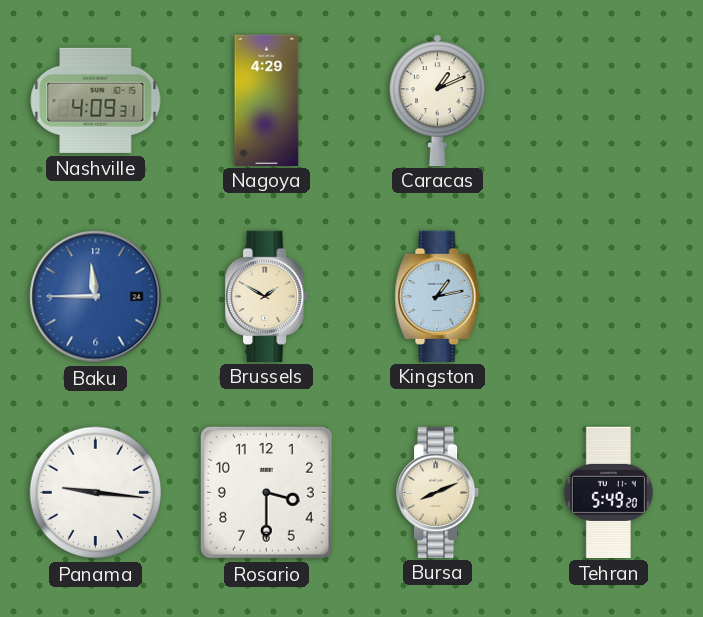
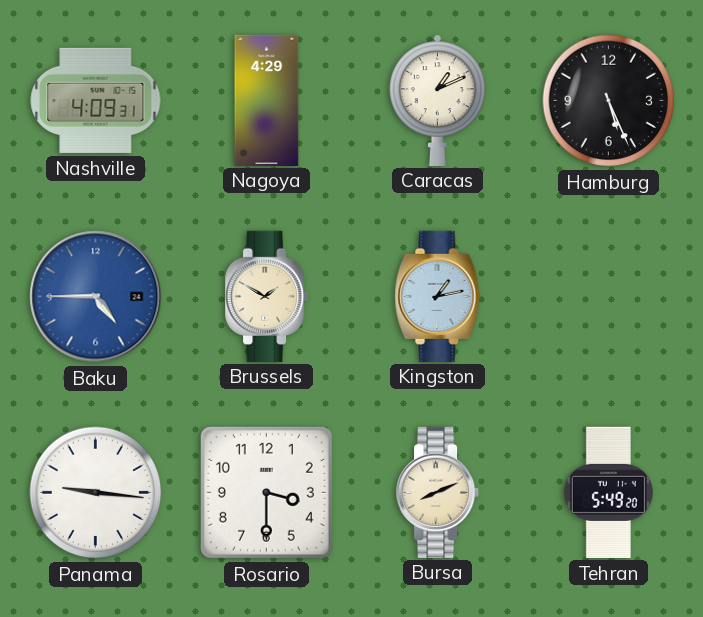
Hamburg: none -> 5:26 (609, 101)
Baku: 11:45 -> 4:45 (96, 297)
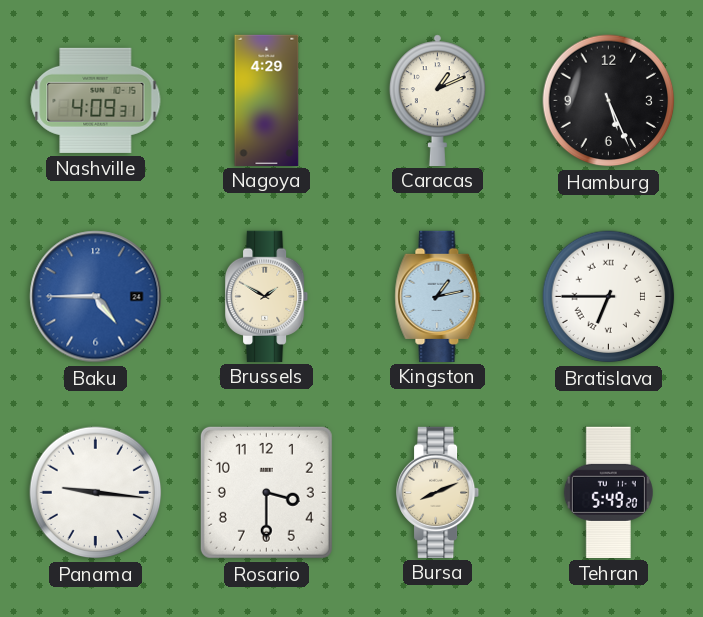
Bratislava: none -> 6:45 (609, 297)
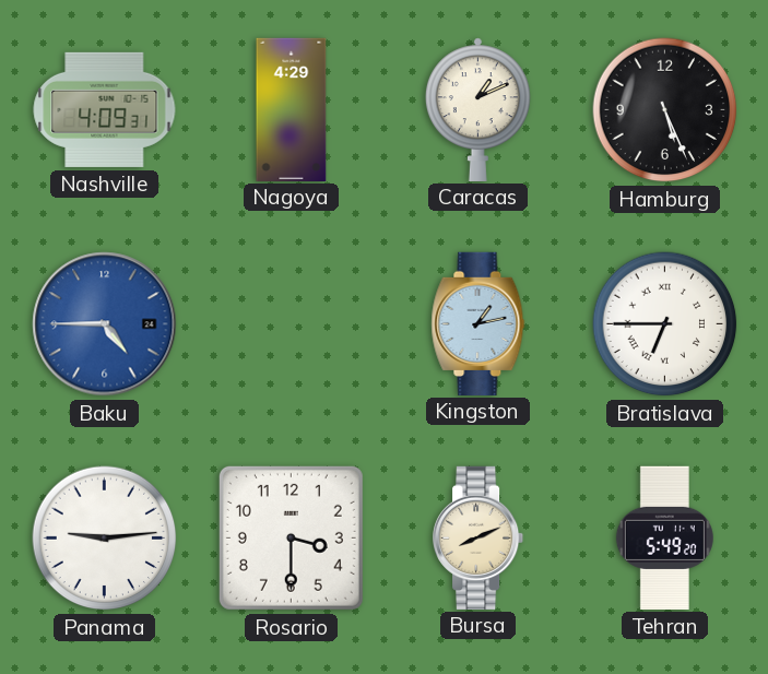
Brussels: 1:50 -> none (268, 296)
Panama: 9:16 -> 9:14 (105, 539)
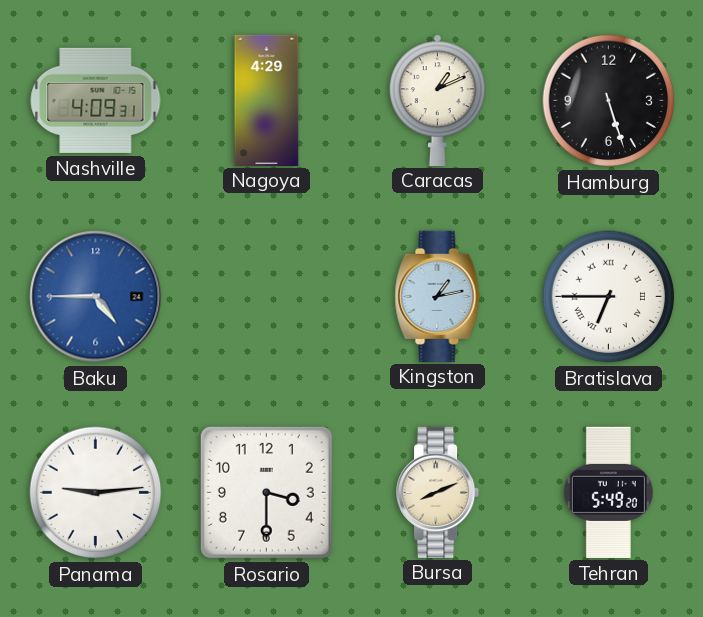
Hamburg: 5:26 -> 5:27 (609, 101)
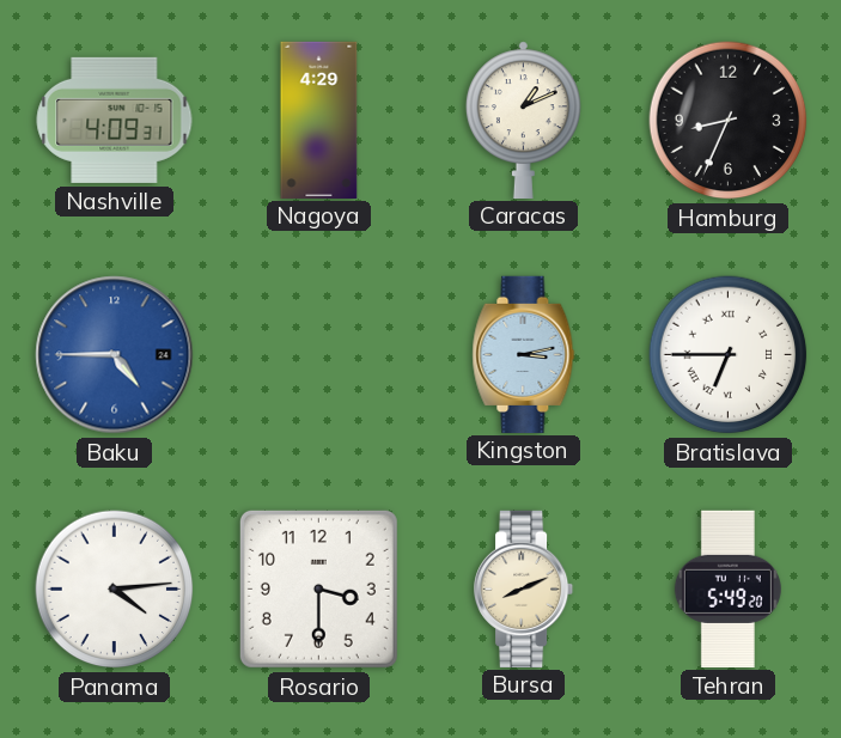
Hamburg: 5:27 -> 8:34 (729, 121)
Kingston: 1:13 -> 3:13 (524, 354)
Panama: 9:14 -> 4:14 (115, 590)
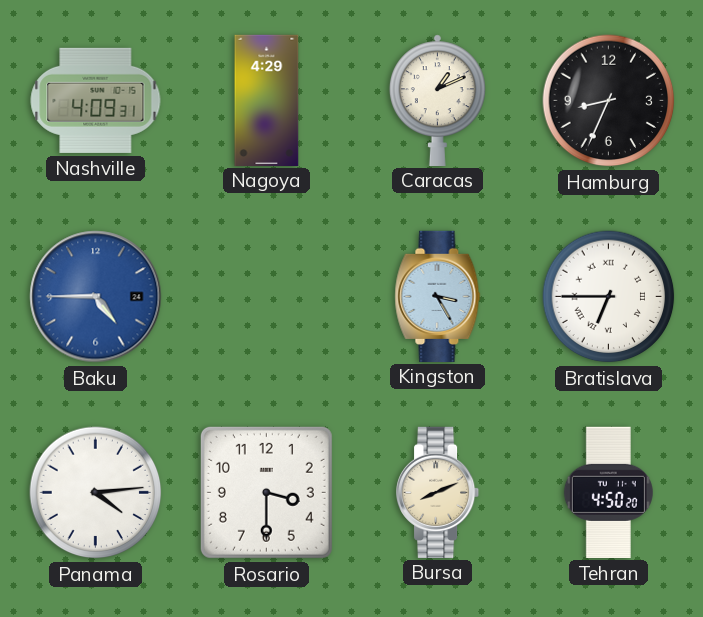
Kingston: 3:13 -> 3:25 (438, 296)
Tehran: 5:49 -> 4:50 (608, 492)
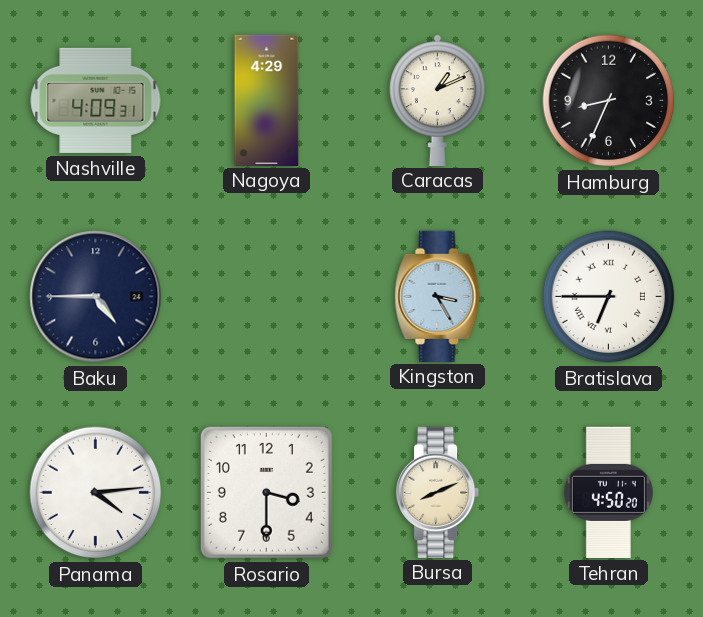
Baku dial: blue -> navy (96, 297)
